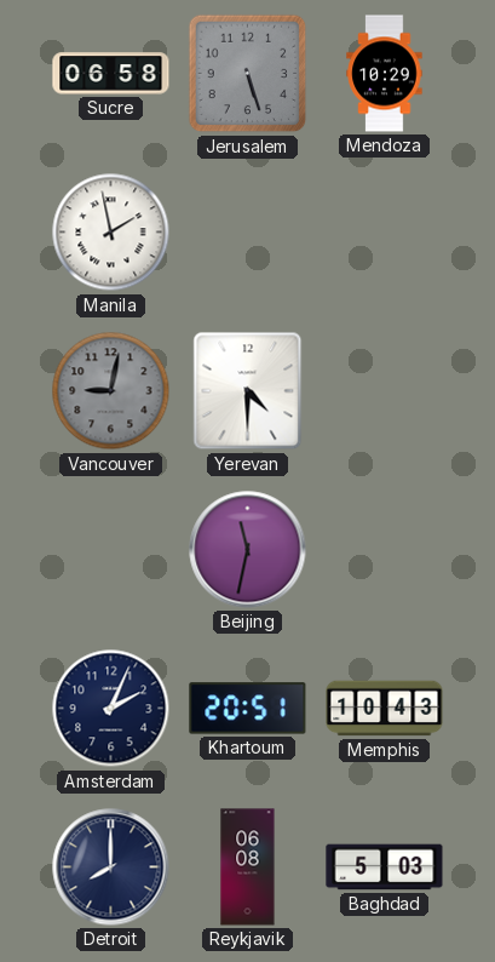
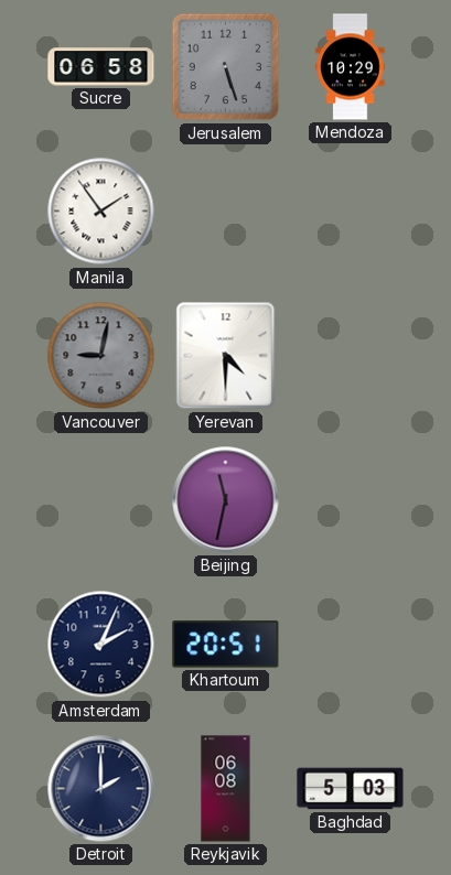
Manila: 1:58 -> 1:54 (101, 212)
Memphis: 10:43 -> none (385, 709)
Detroit: 8:00 -> 2:00 (101, 789)
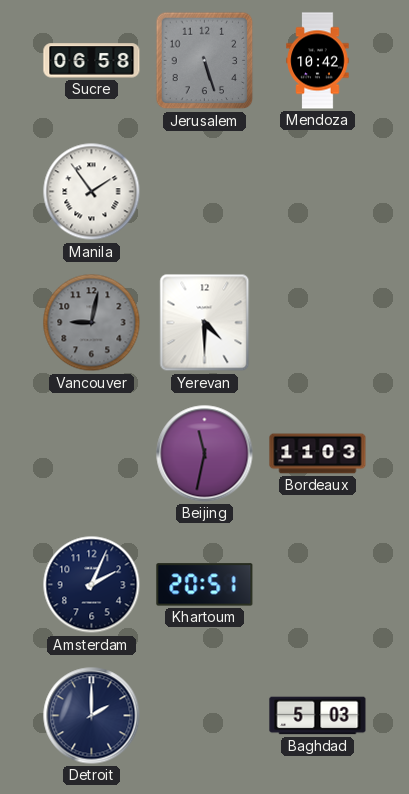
Mendoza: 10:29 -> 10:42 (318, 61)
Bordeaux: none -> 11:03 (318, 454)
Reykjavik: 06:08 -> none (226, 789)
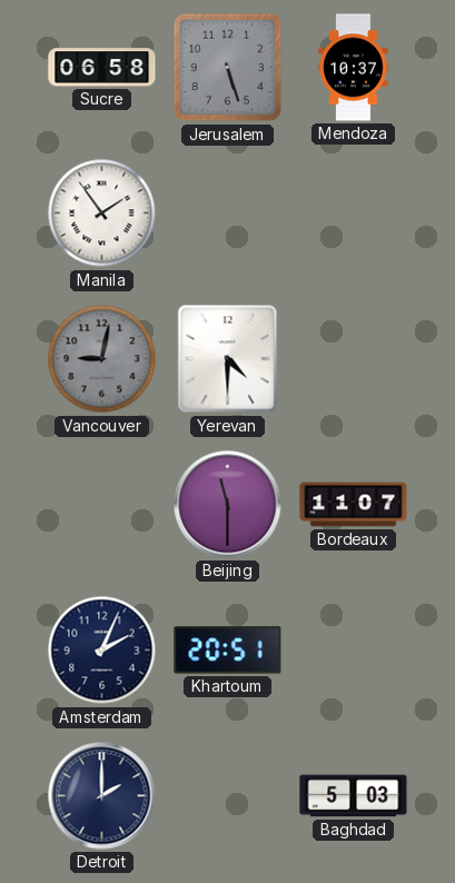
Mendoza: 10:42 -> 10:37 (354, 68)
Beijing: 11:32 -> 11:30 (228, 505)
Bordeaux: 11:03 -> 11:07 (354, 505)
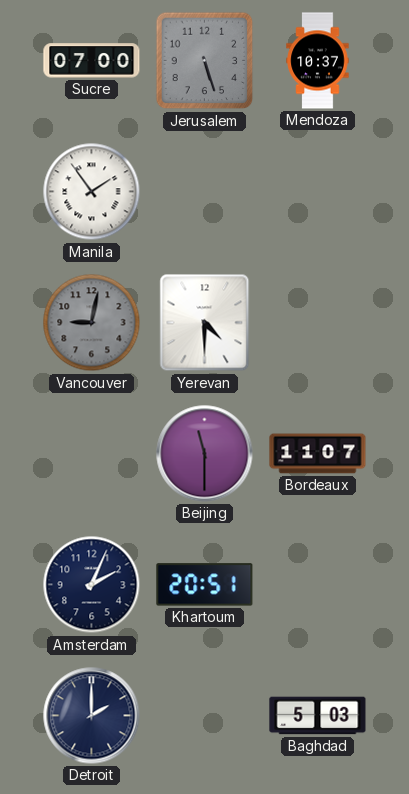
Sucre: 06:58 -> 07:00 (92, 61)
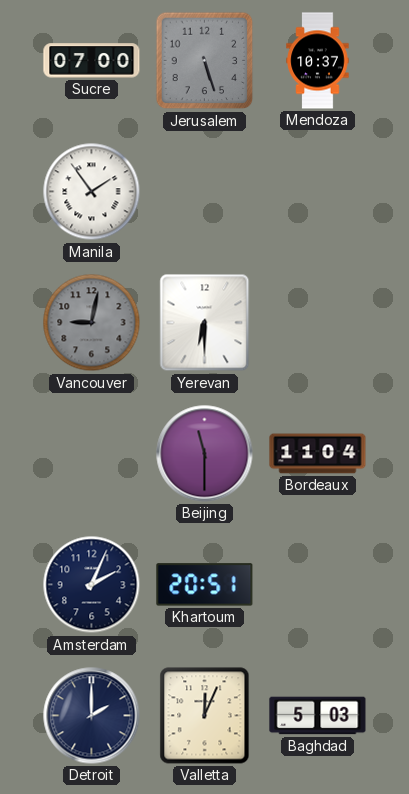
Yerevan: 4:30 -> 6:30 (205, 323)
Bordeaux: 11:07 -> 11:04 (318, 454)
Valletta: none -> 12:04 (205, 716)
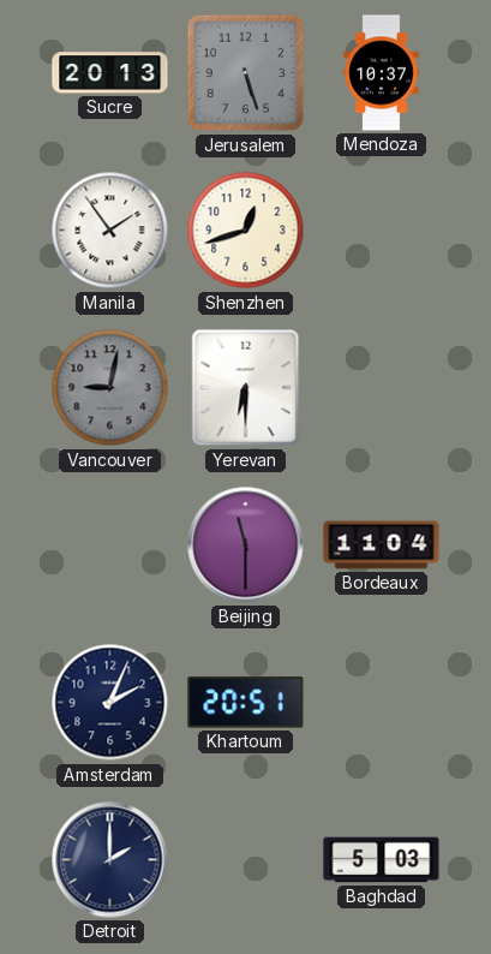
Sucre: 07:00 -> 20:13 (110, 73)
Shenzhen: none -> 12:42 (246, 231)
Valletta: 12:04 -> none (205, 716)
